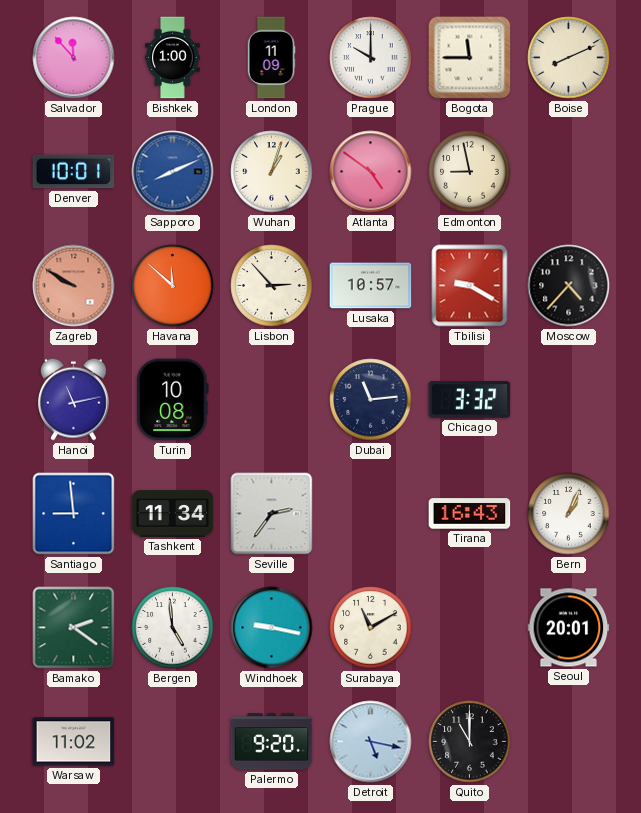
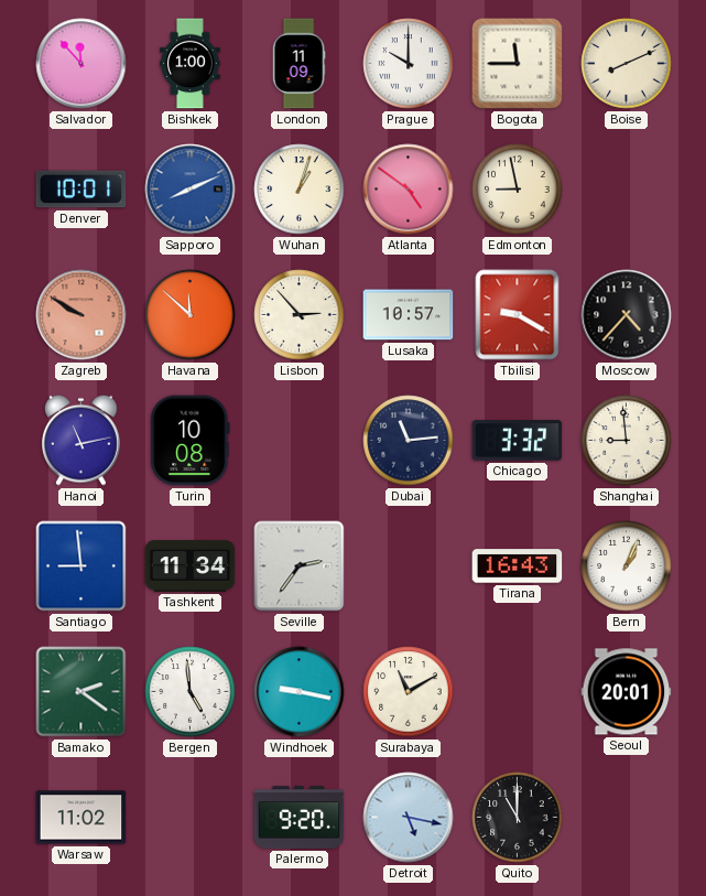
Shanghai: none -> 8:59 (627, 441)
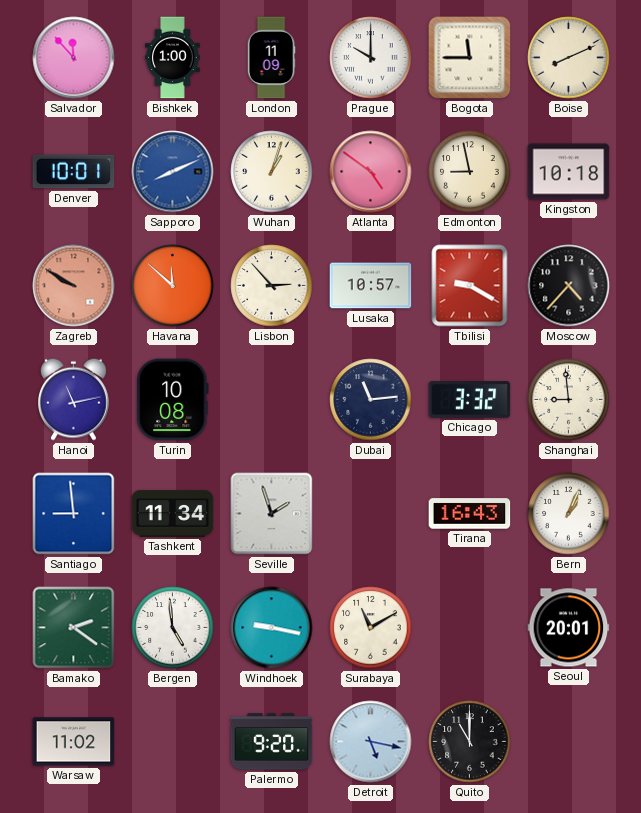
Kingston: none -> 10:18 (569, 172)
Seville: 2:36 -> 1:57 (272, 514)
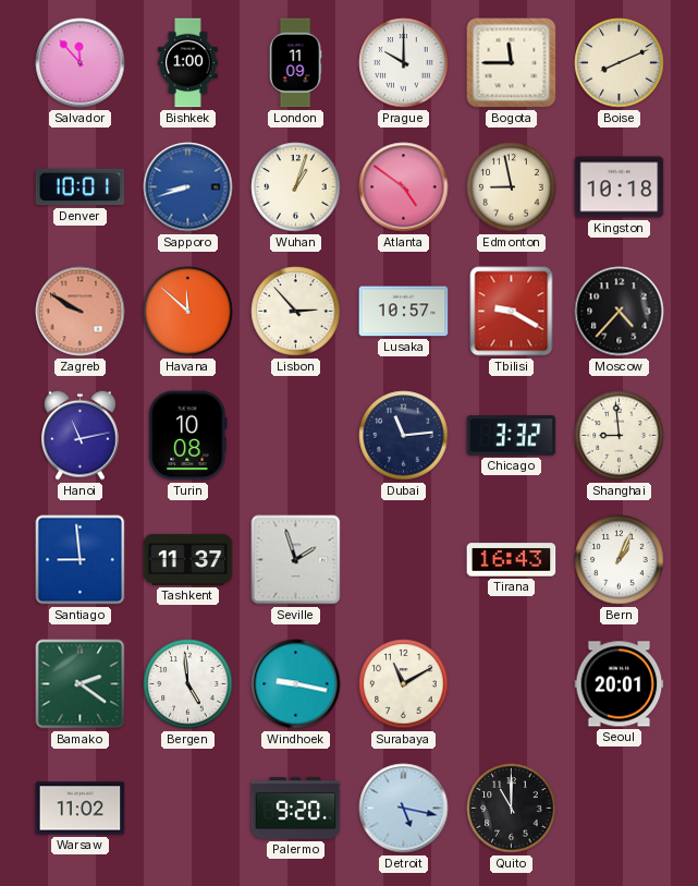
Sapporo: 8:11 -> 8:42 (188, 187)
Tashkent: 11:34 -> 11:37 (188, 560)
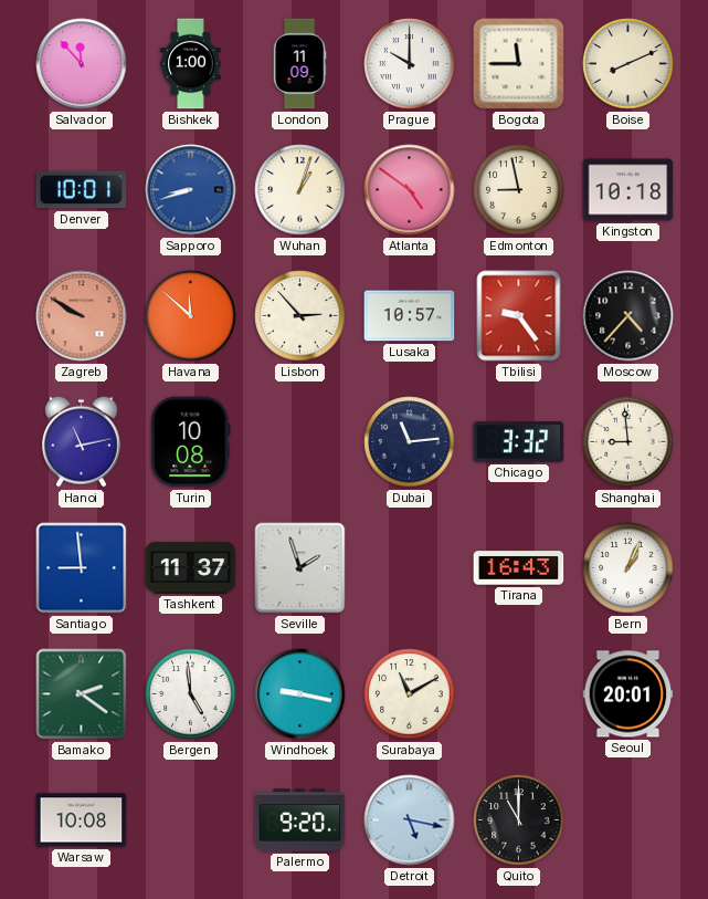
Tbilisi: 9:20 -> 9:24 (519, 316)
Warsaw: 11:02 -> 10:08 (82, 820)
